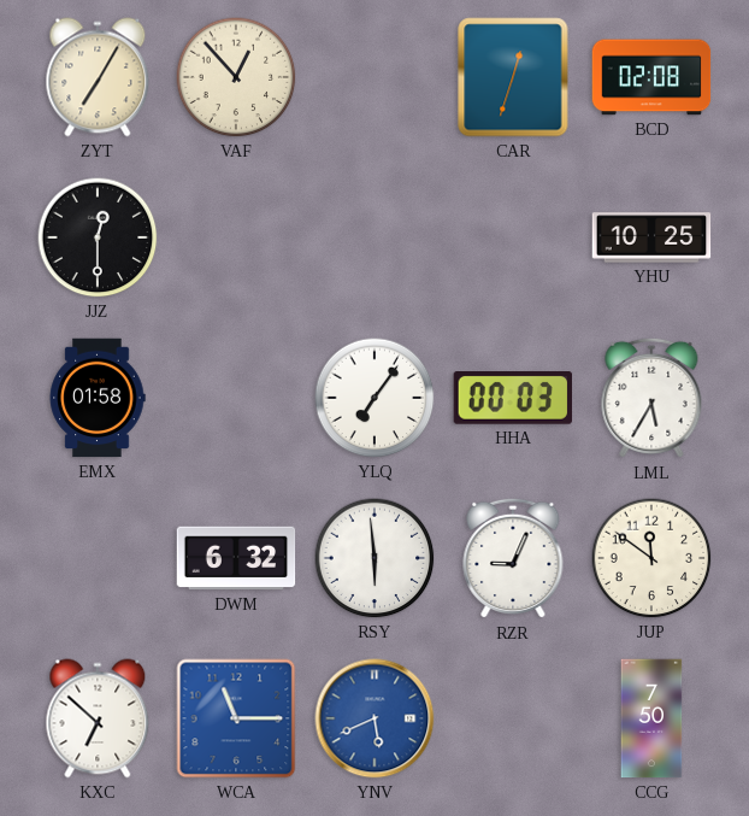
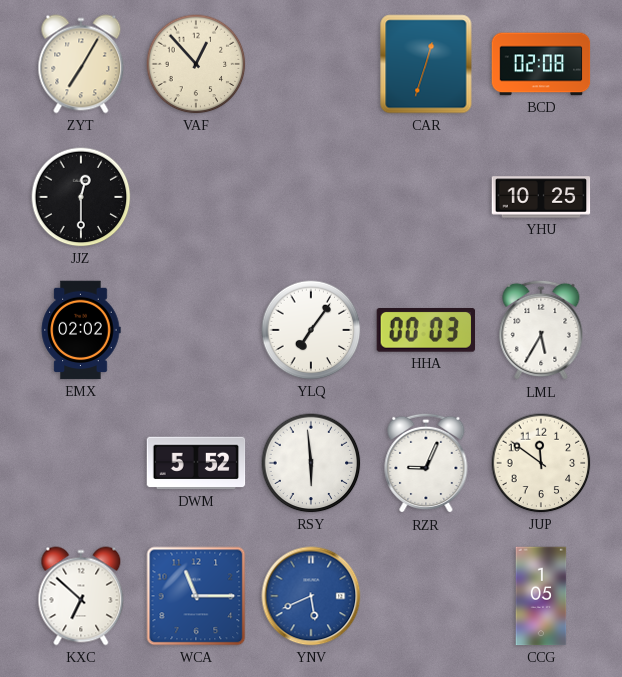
EMX: 01:58 -> 02:02 (81, 330)
DWM: 6:32 -> 5:52 (196, 463)
CCG: 7:50 -> 1:05 (541, 596)
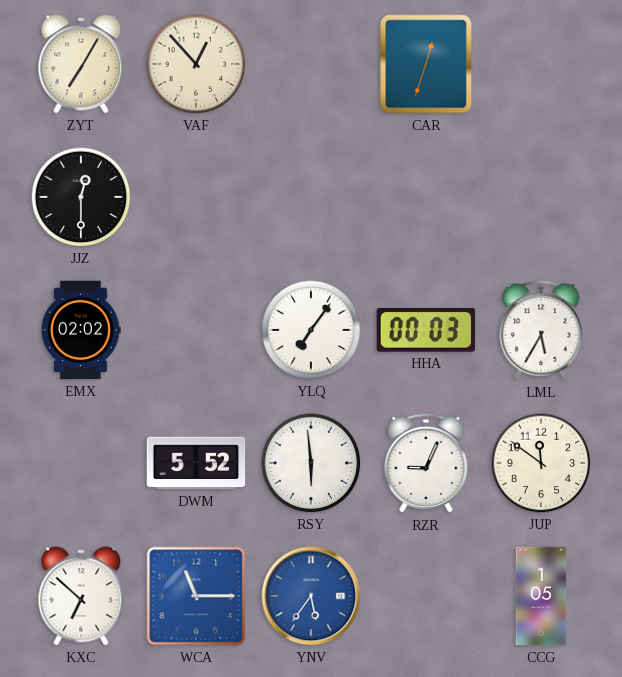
BCD: 02:08 -> none (541, 64)
YHU: 10:25 -> none (541, 197)
YNV: 5:41 -> 5:36 (311, 596)
